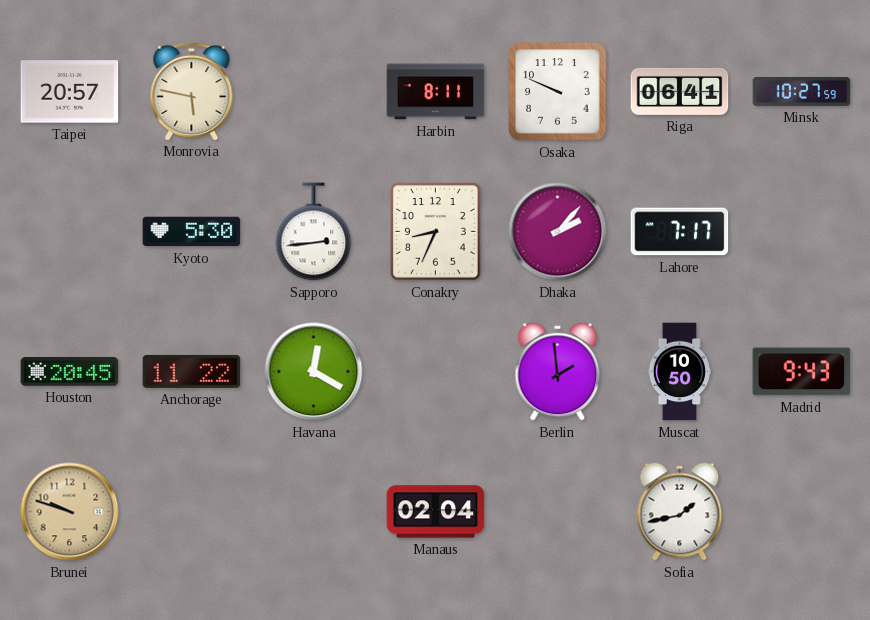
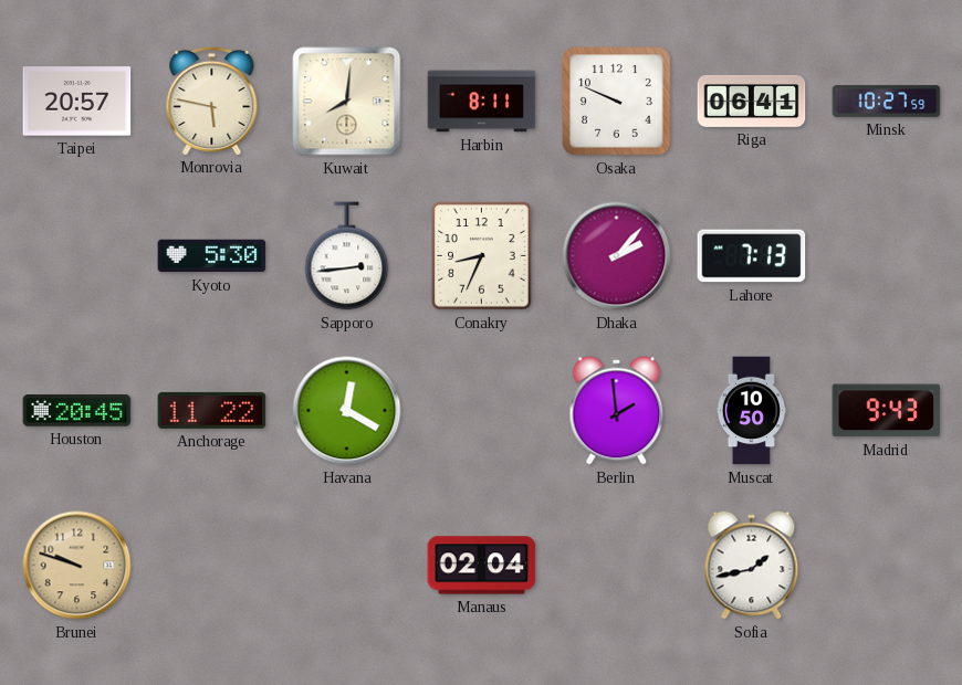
Kuwait: none -> 8:01 (347, 102)
Lahore: 7:17 -> 7:13 (752, 256)
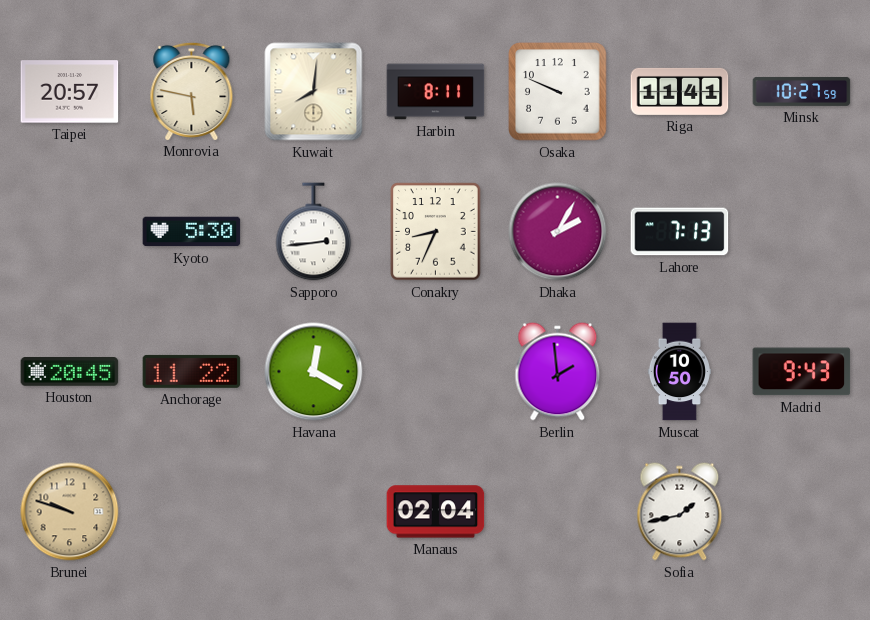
Riga: 06:41 -> 11:41 (680, 91)
Dhaka: 2:07 -> 2:05 (558, 232)
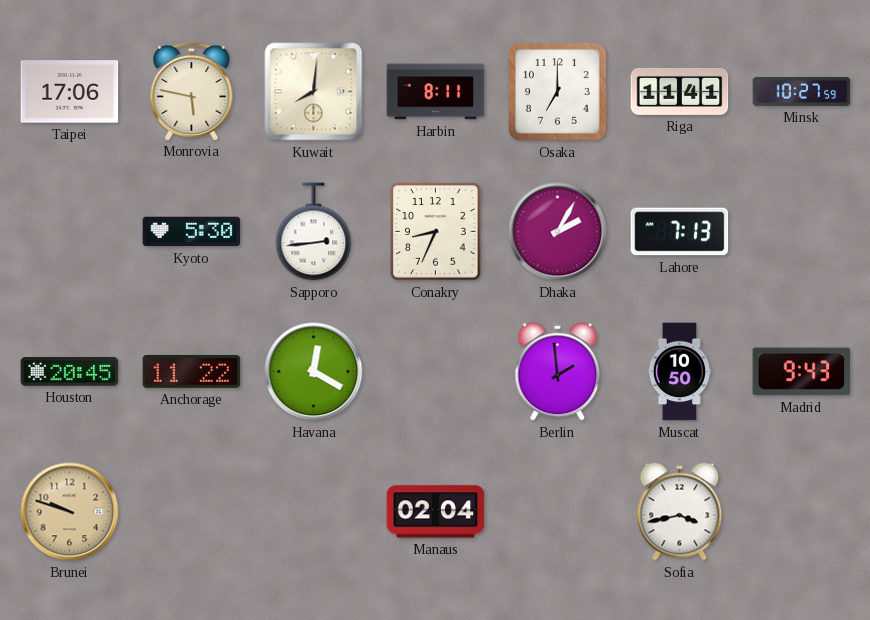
Taipei: 20:57 -> 17:06 (70, 92)
Osaka: 9:49 -> 7:00 (558, 92)
Sofia: 1:43 -> 3:43 (680, 512)
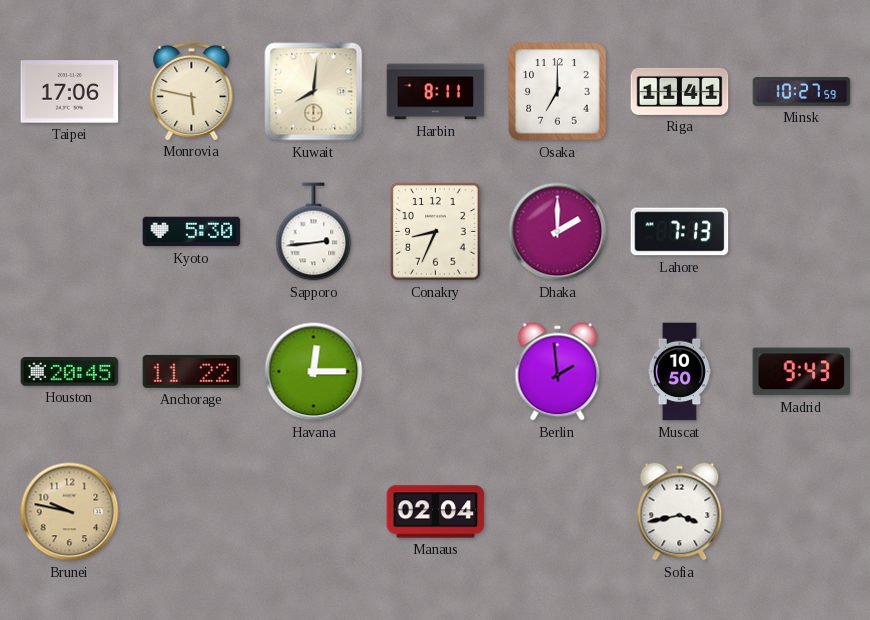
Dhaka: 2:05 -> 2:00 (558, 232)
Havana: 12:20 -> 12:15 (314, 372)
Brunei: 9:48 -> 9:47 (70, 512)
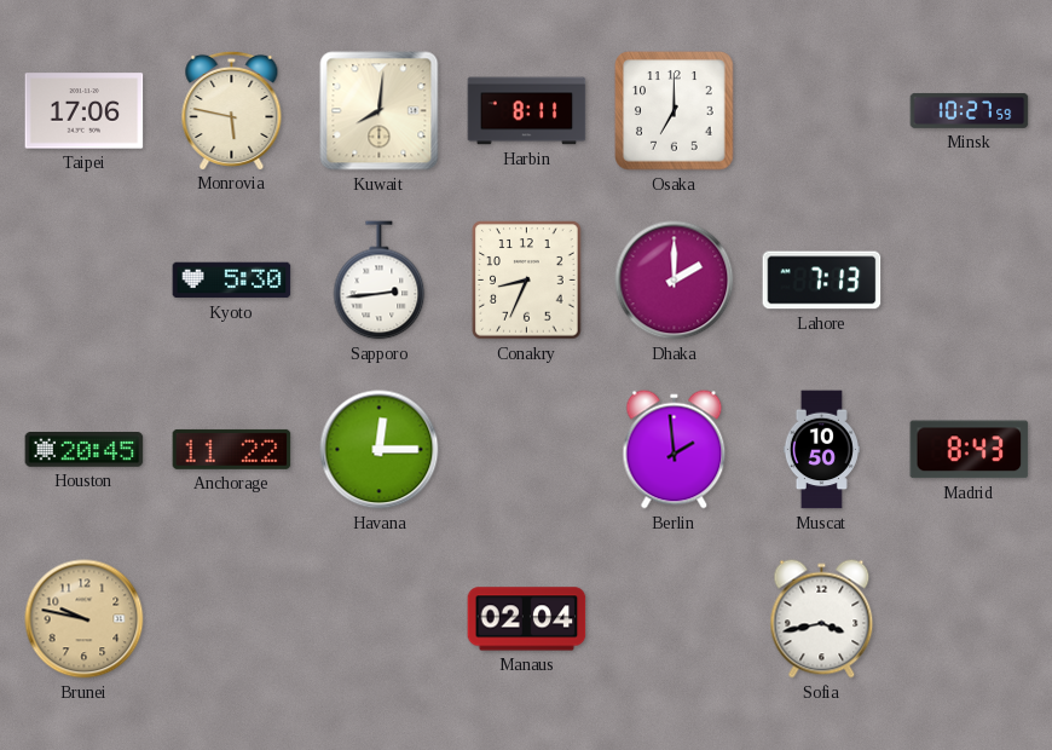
Riga: 11:41 -> none (680, 91)
Madrid: 9:43 -> 8:43 (970, 450)
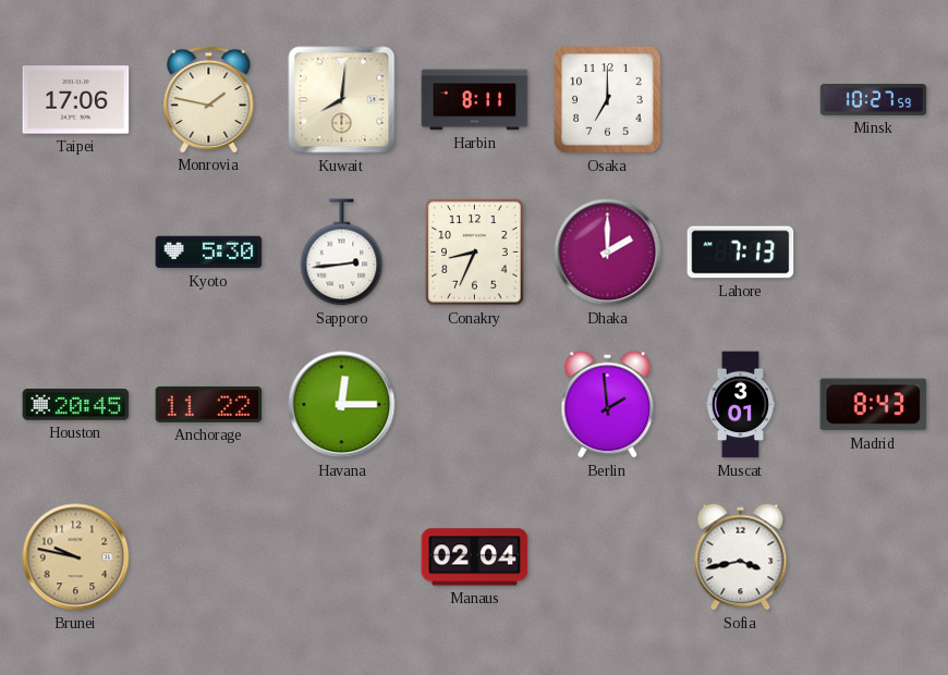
Monrovia: 5:47 -> 1:47 (209, 99)
Muscat: 10:50 -> 3:01 (740, 405)
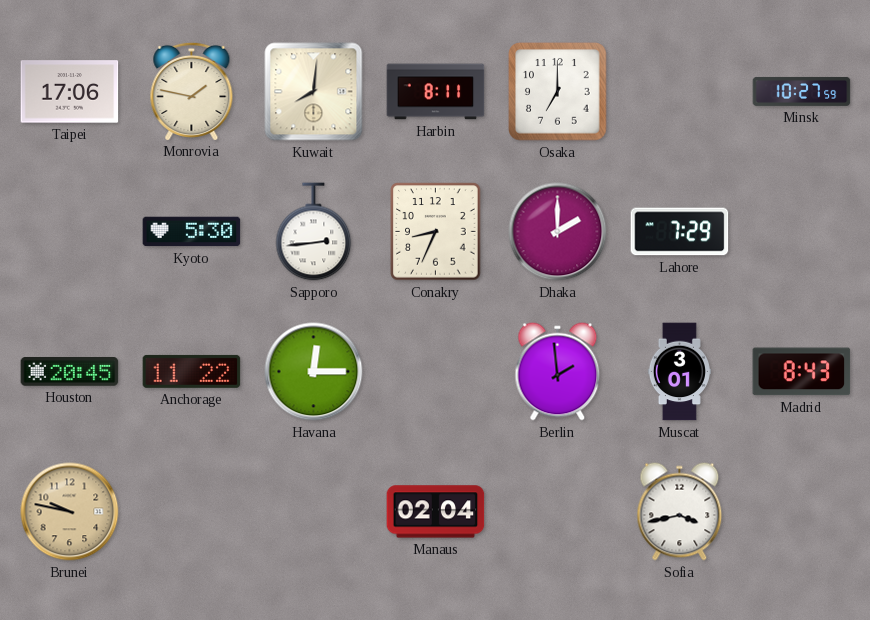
Lahore: 7:13 -> 7:29 (680, 232)
